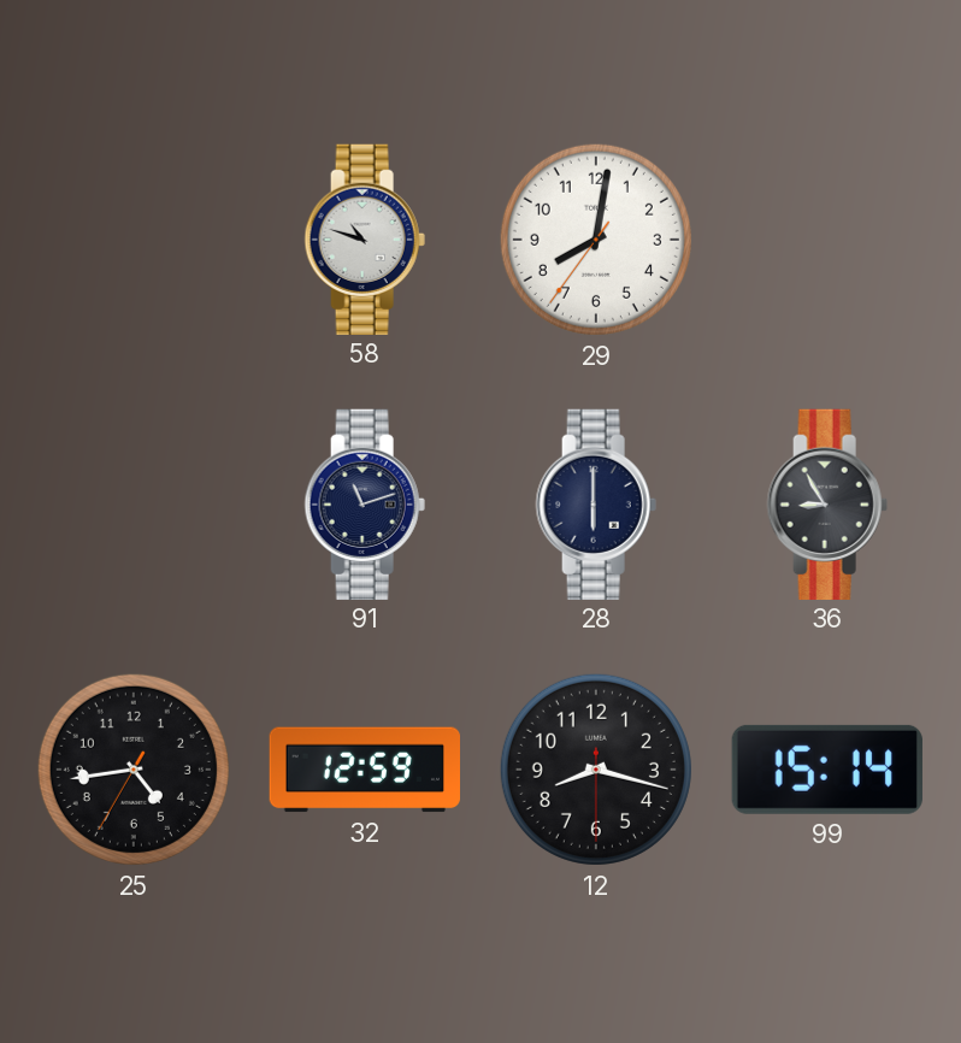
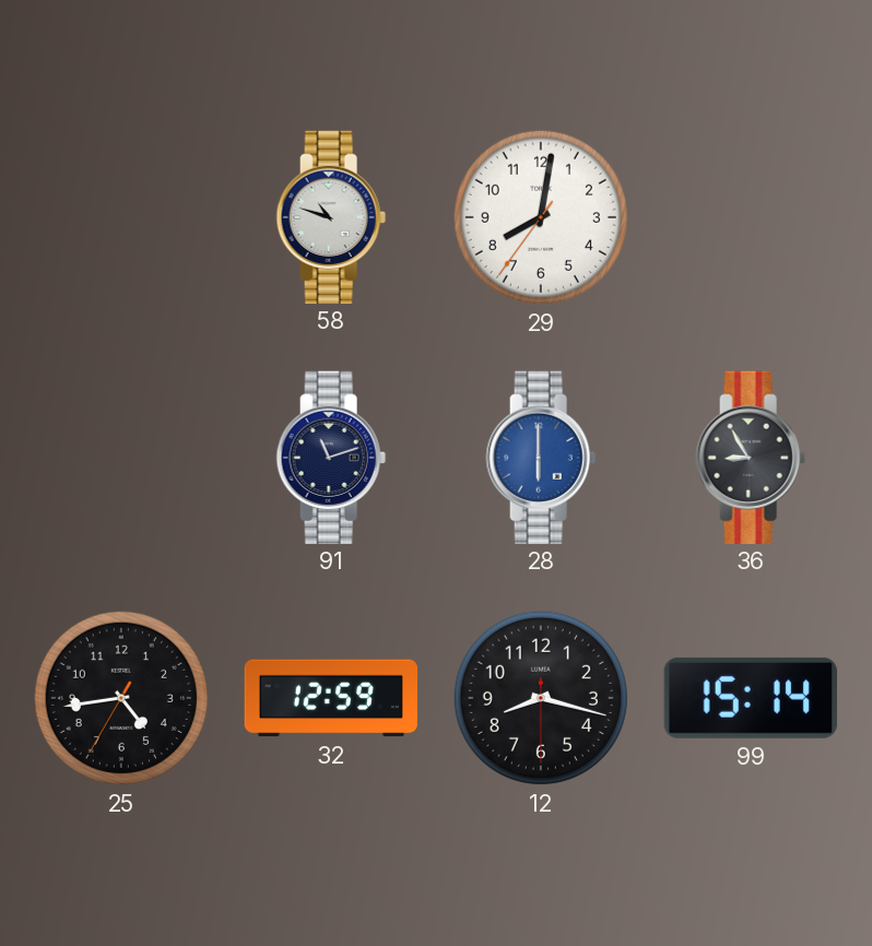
28 dial: navy -> blue (541, 457)
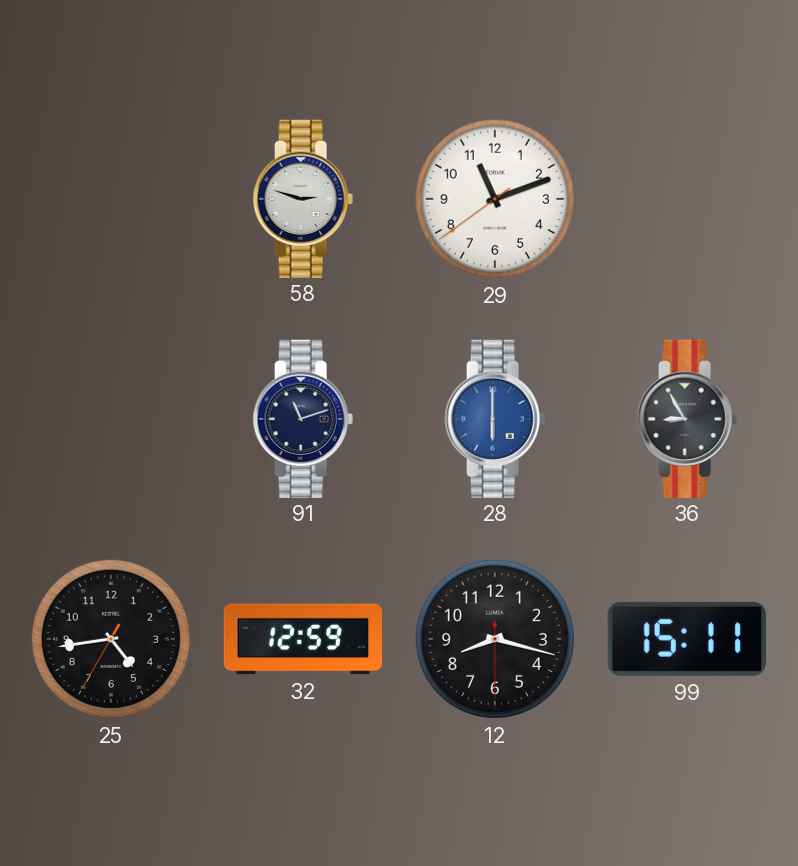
58: 10:48 -> 2:48 (303, 198)
29: 8:01 -> 11:11 (495, 199)
99: 15:14 -> 15:11 (687, 639)
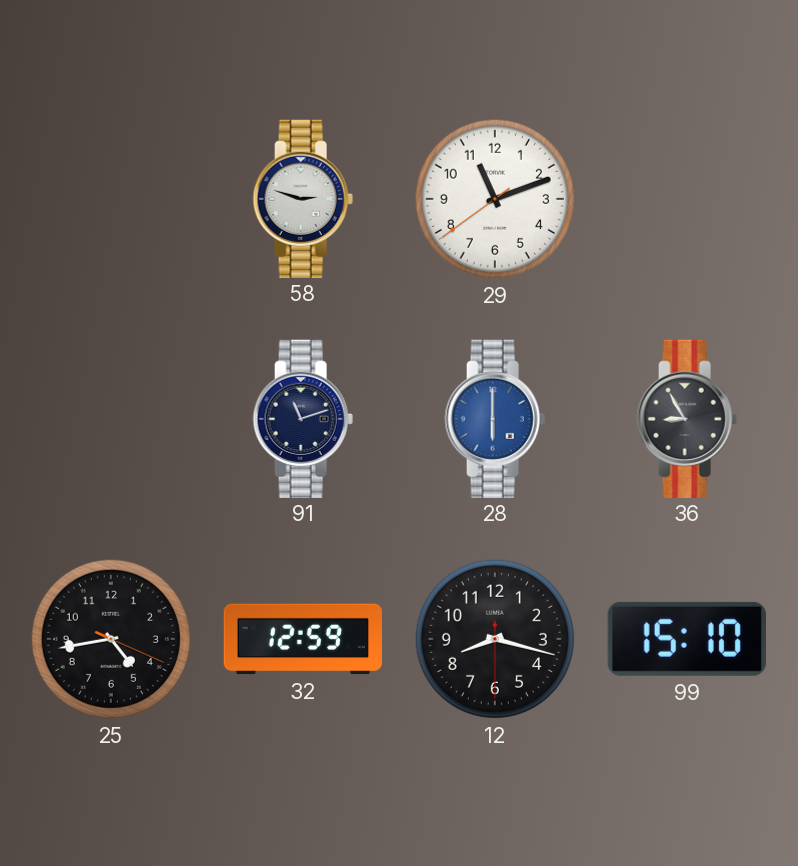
25: 4:43:35 -> 4:43:19 (111, 639)
99: 15:11 -> 15:10 (687, 639)
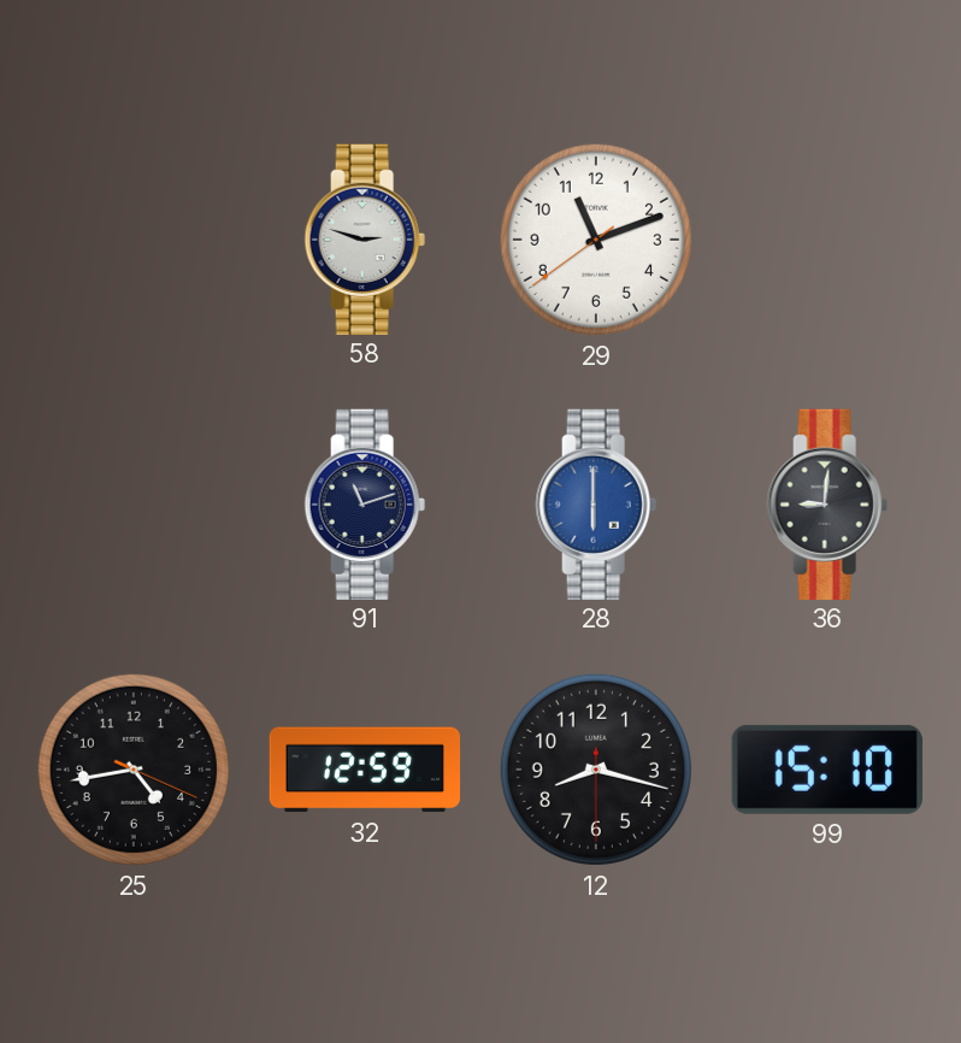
36: 8:55 -> 9:01 (827, 503)
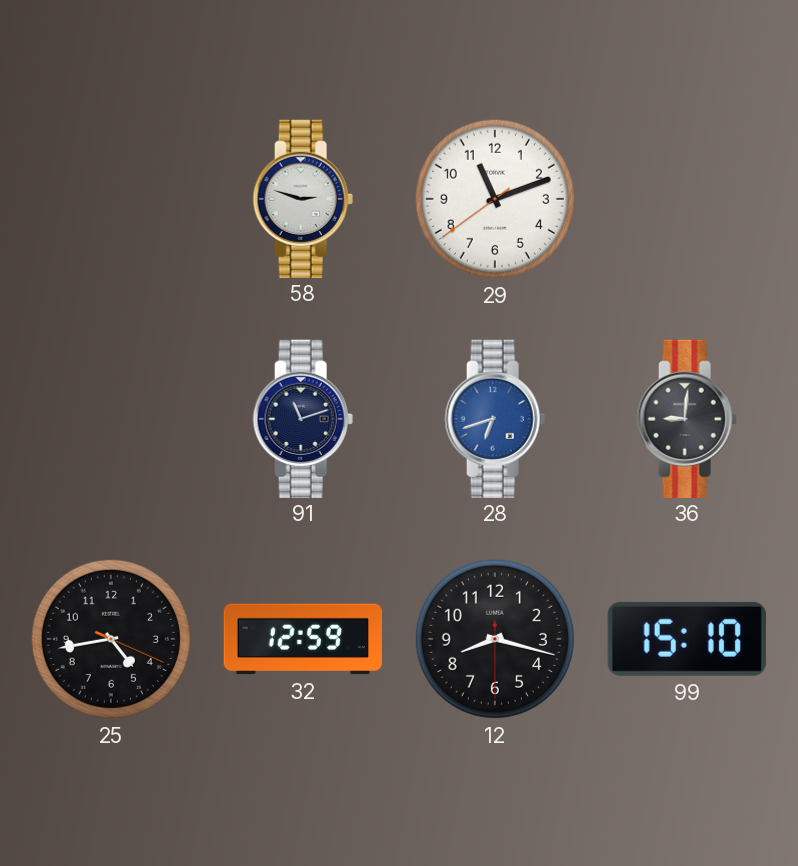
28: 6:00 -> 6:42 (495, 418)
